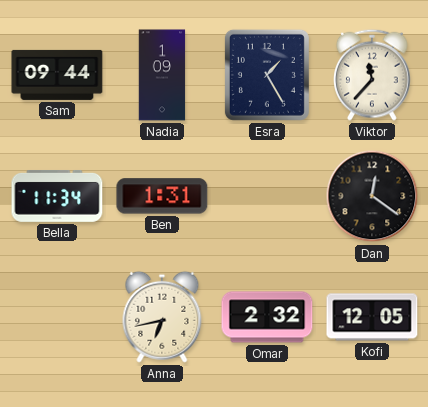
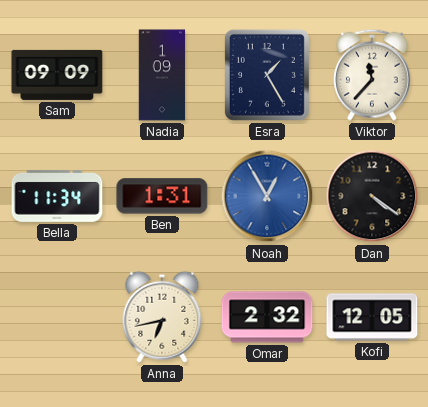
Sam: 09:44 -> 09:09 (57, 75)
Noah: none -> 12:55 (267, 196)
Dan: 12:21 -> 4:21 (372, 196)
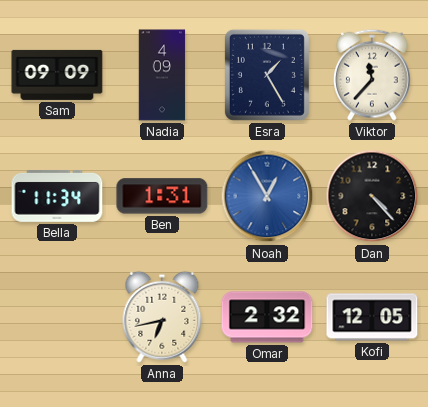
Nadia: 1:09 -> 4:09 (162, 75)
Dan: 4:21 -> 4:23 (372, 196)
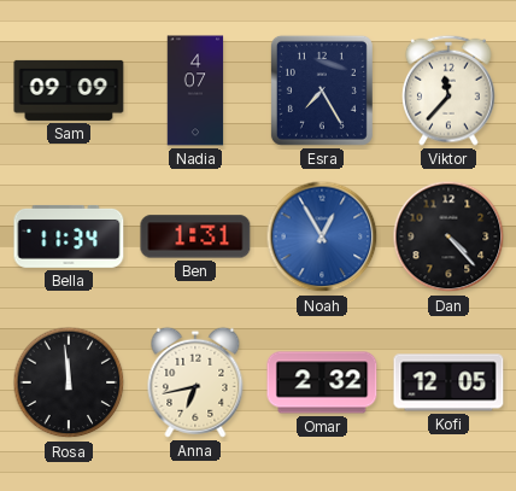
Nadia: 4:09 -> 4:07 (195, 90)
Esra: 1:25 -> 7:25 (322, 90)
Rosa: none -> 11:59 (69, 382)
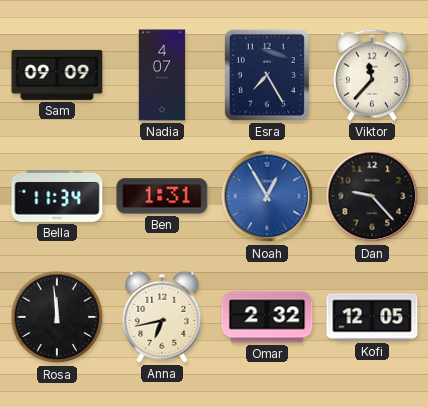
Dan: 4:23 -> 9:23 (372, 196)
